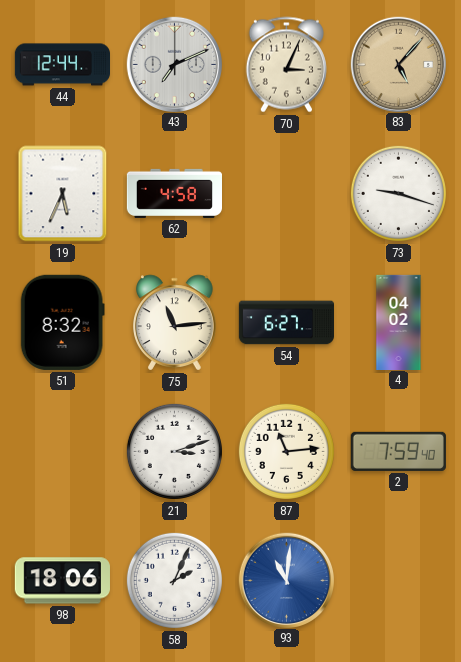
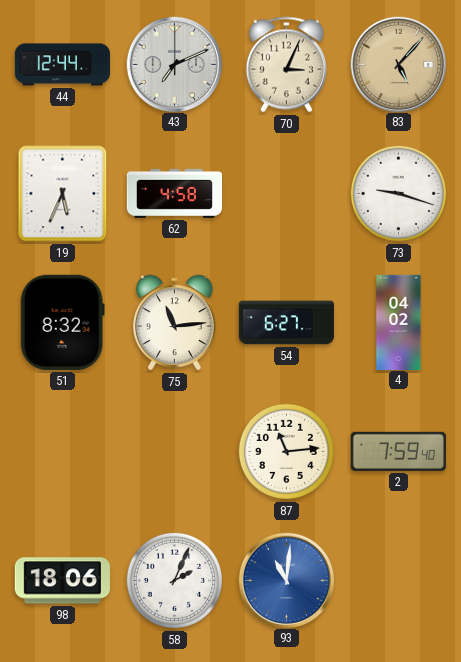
21: 3:12 -> none (174, 451)
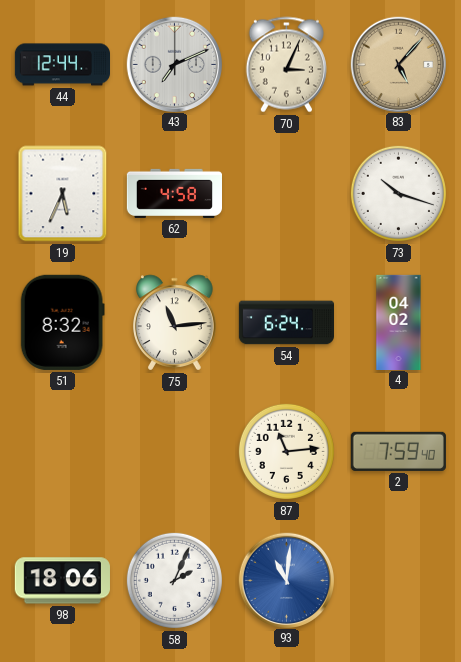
73: 9:18 -> 10:18 (398, 193)
54: 6:27 -> 6:24 (286, 323)
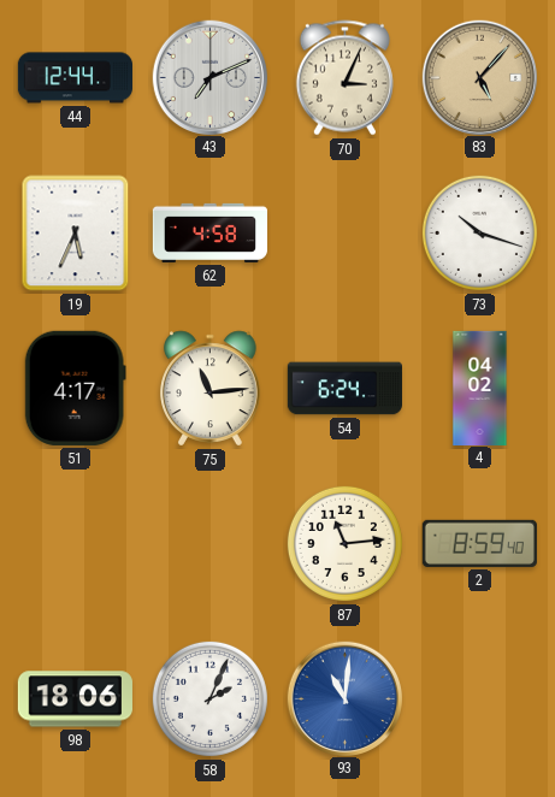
51: 8:32 -> 4:17 (75, 388)
2: 7:59 -> 8:59 (479, 543)
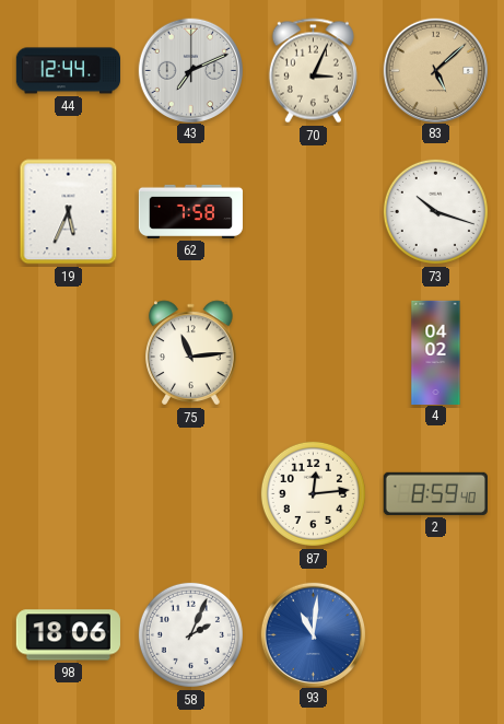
83: 5:07 -> 5:08 (435, 70)
62: 4:58 -> 7:58 (190, 211)
51: 4:17 -> none (75, 388)
54: 6:24 -> none (344, 389)
87: 11:14 -> 12:14 (313, 493)
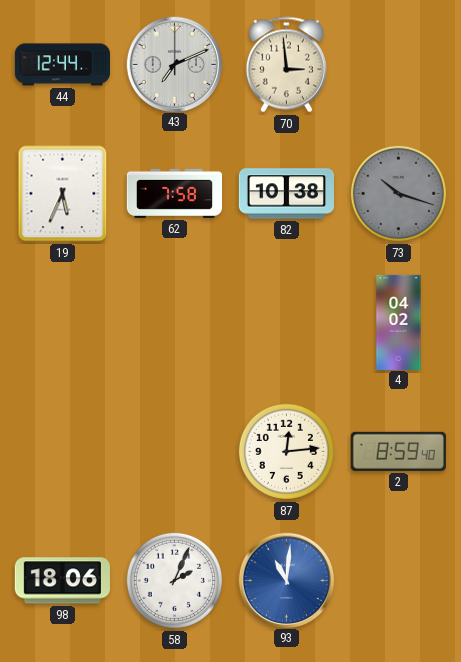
70: 3:04 -> 2:59 (286, 65)
83: 5:08 -> none (435, 70)
82: none -> 10:38 (286, 194)
73 dial: white -> grey (398, 193)
75: 11:14 -> none (191, 353)
